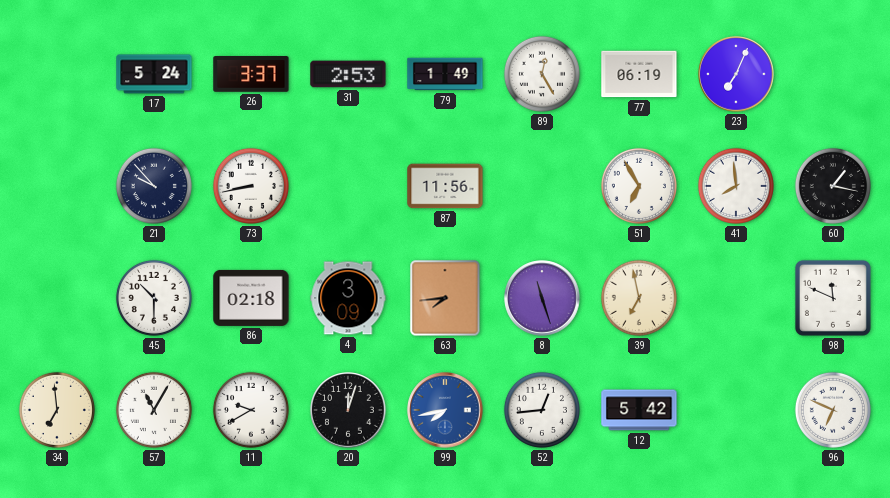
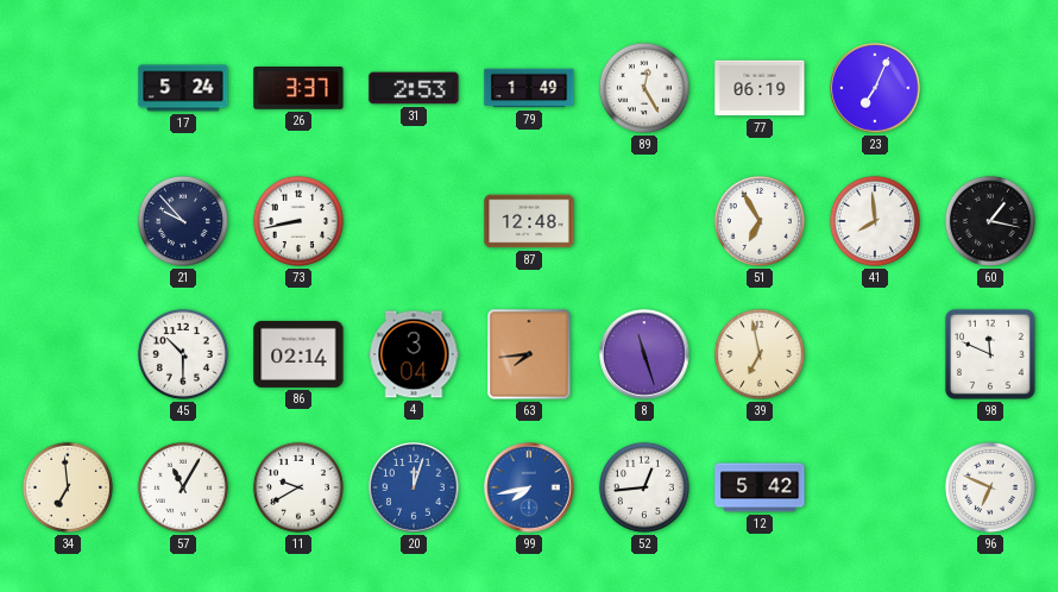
87: 11:56 -> 12:48 (529, 221)
86: 02:18 -> 02:14 (298, 354)
4: 3:09 -> 3:04 (414, 354)
20 dial: black -> blue (414, 487)
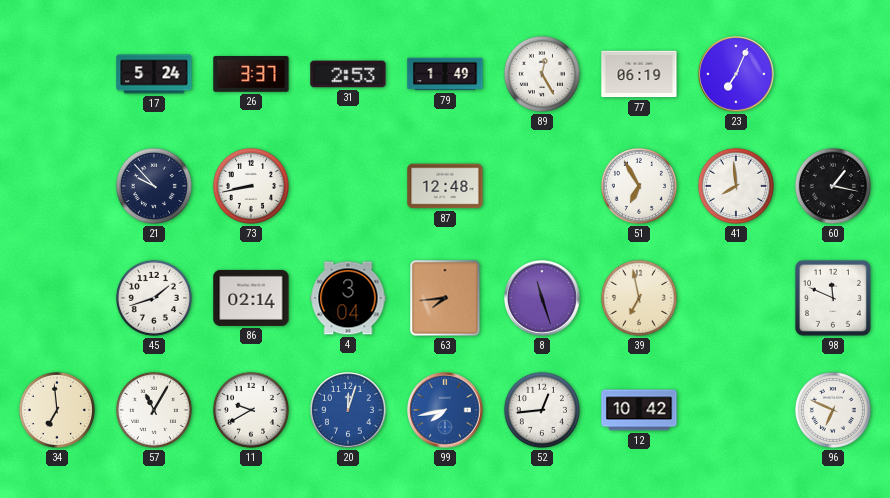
45: 10:30 -> 1:42 (154, 298)
12: 5:42 -> 10:42 (639, 410)
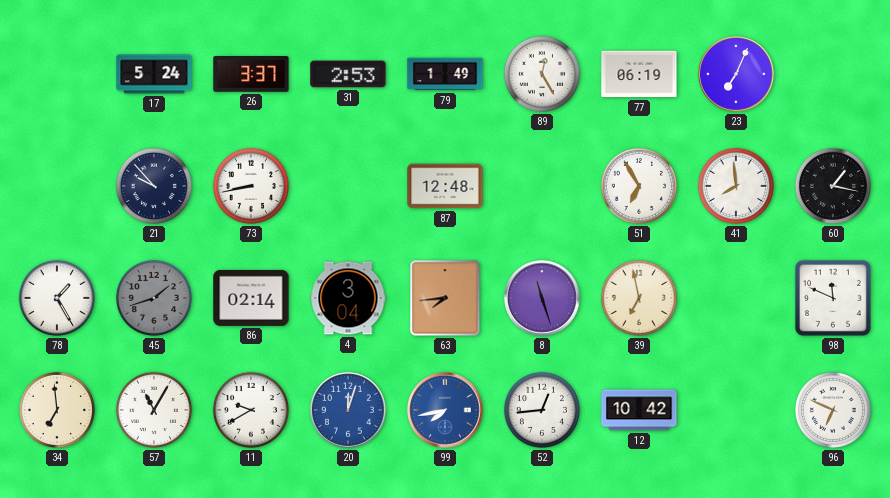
78: none -> 1:25 (57, 298)
45 dial: white -> grey (154, 298)
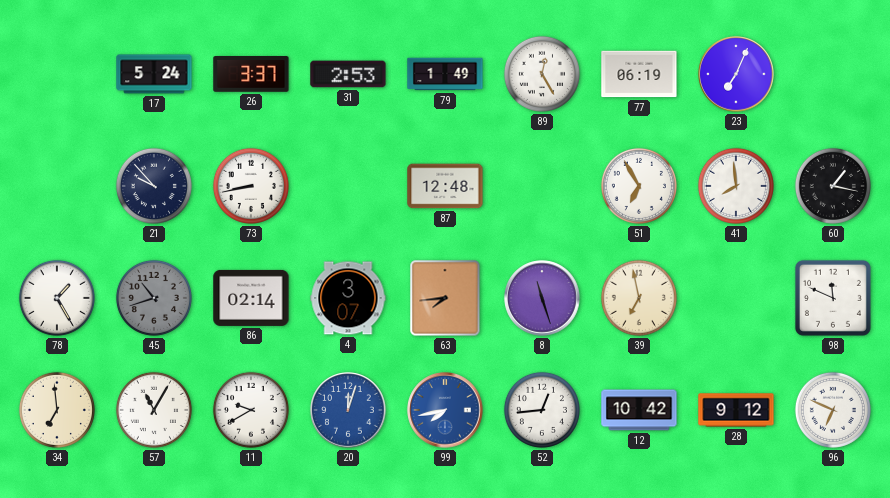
45: 1:42 -> 10:42 (154, 298)
4: 3:04 -> 3:07 (348, 298)
28: none -> 9:12 (736, 410)
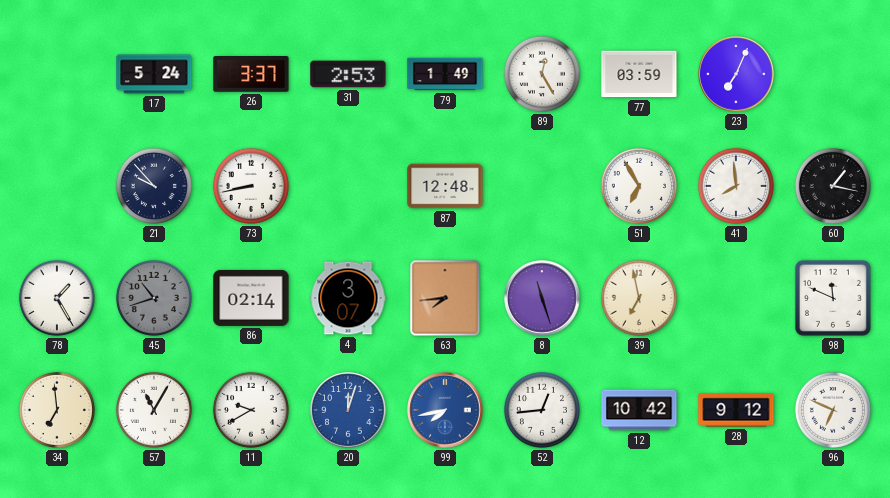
77: 06:19 -> 03:59 (639, 74)
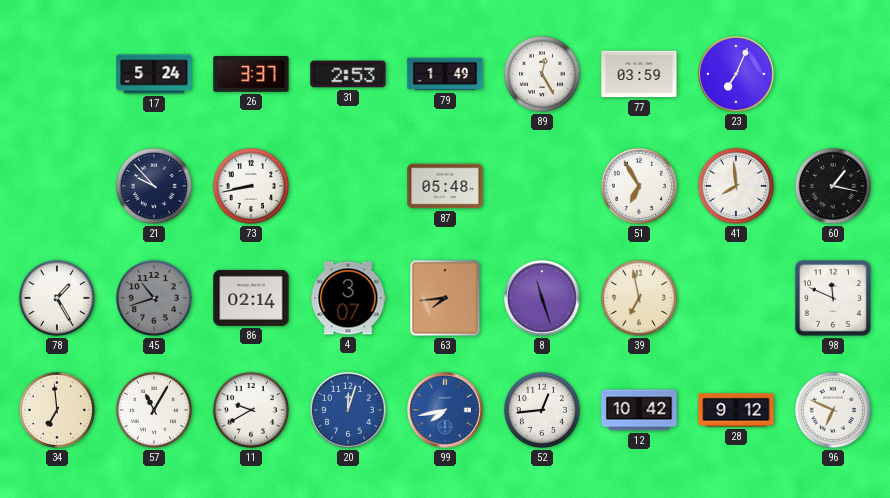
87: 12:48 -> 05:48 (445, 186)
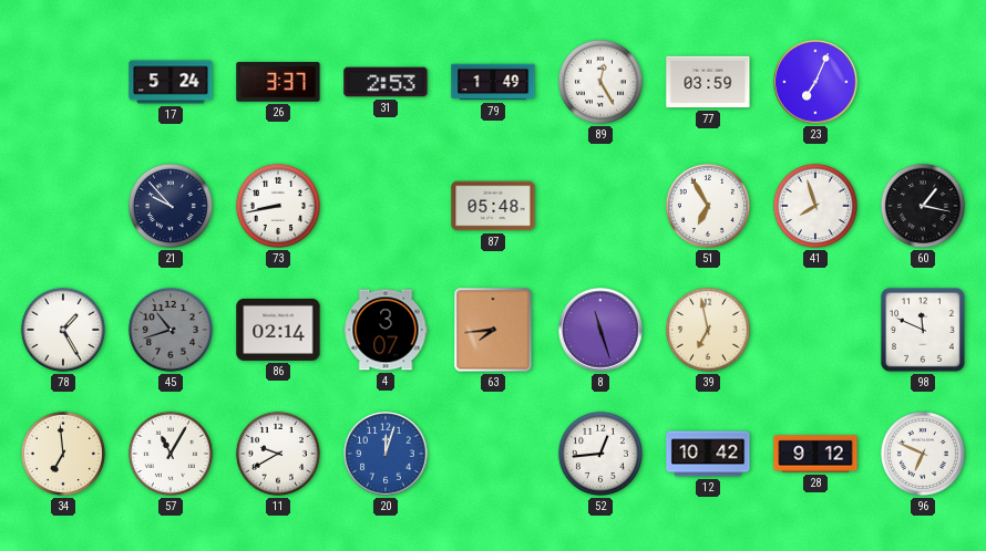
41: 7:59 -> 7:57 (815, 206)
99: 7:43 -> none (445, 410)
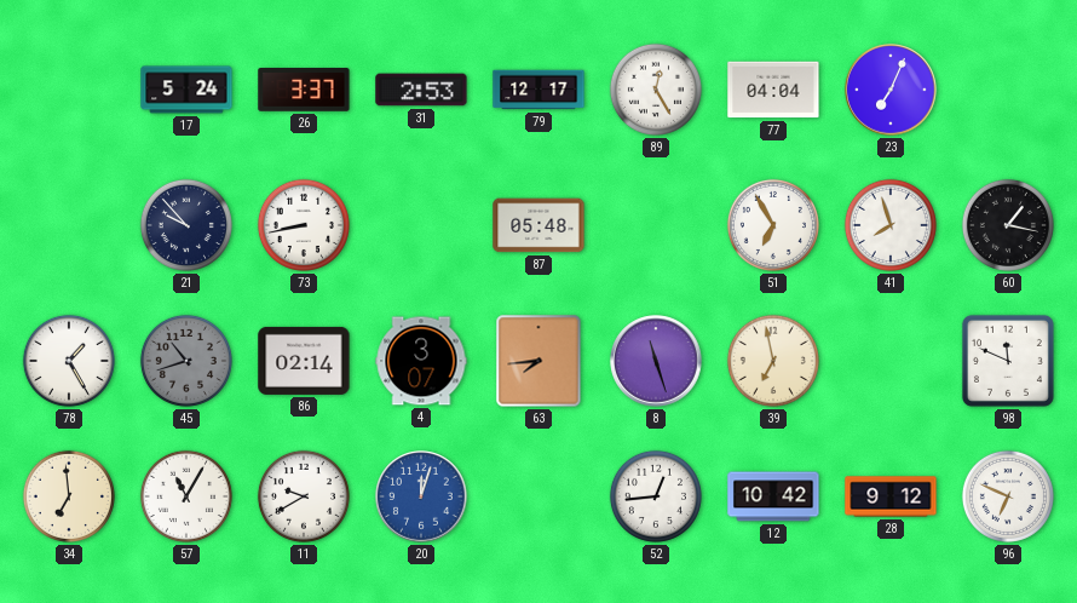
79: 1:49 -> 12:17 (538, 90)
77: 03:59 -> 04:04 (773, 90)
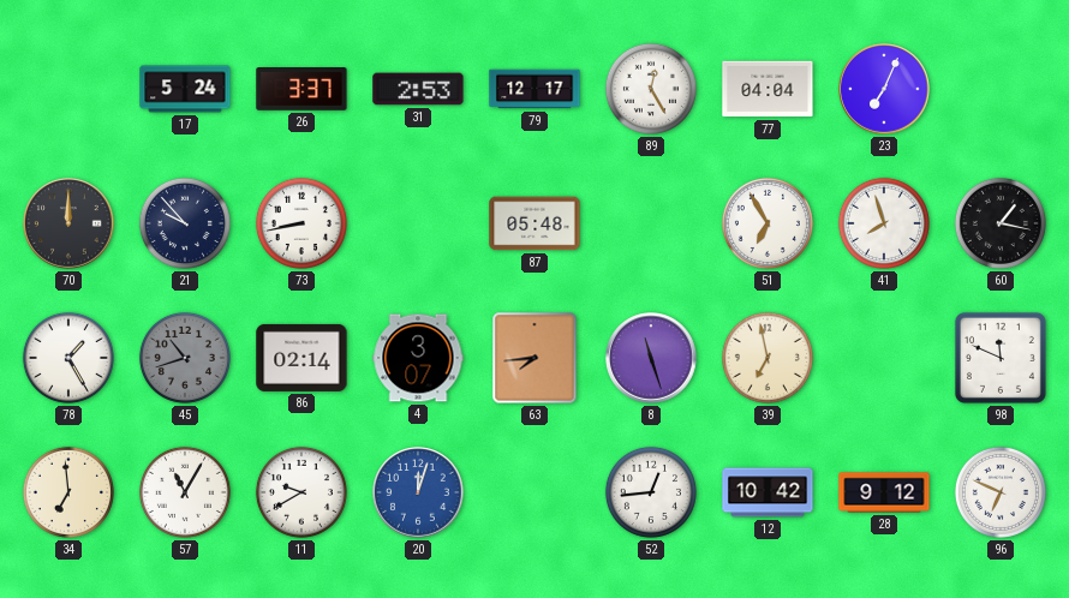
70: none -> 12:00 (68, 223)
